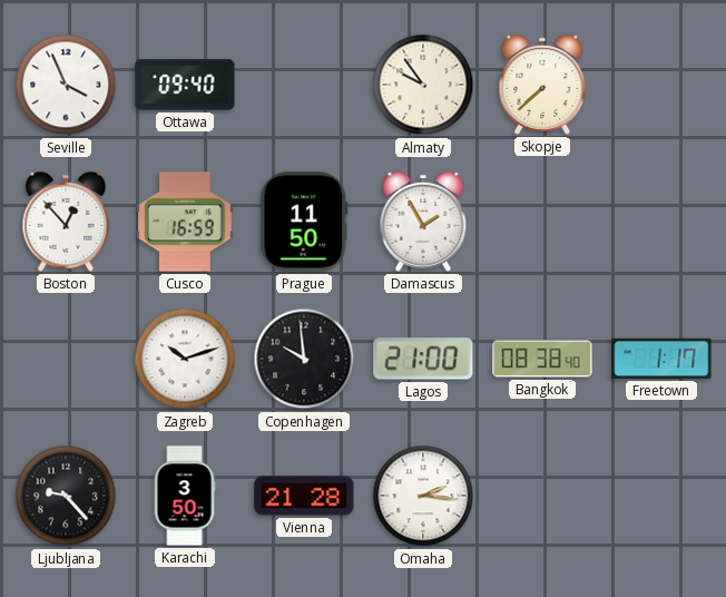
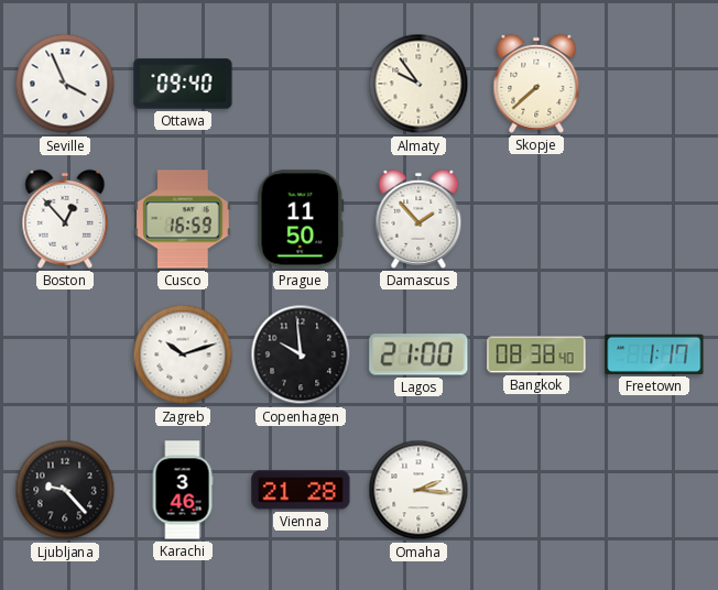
Damascus: 1:55 -> 1:53 (418, 219)
Karachi: 3:50 -> 3:46 (183, 490)
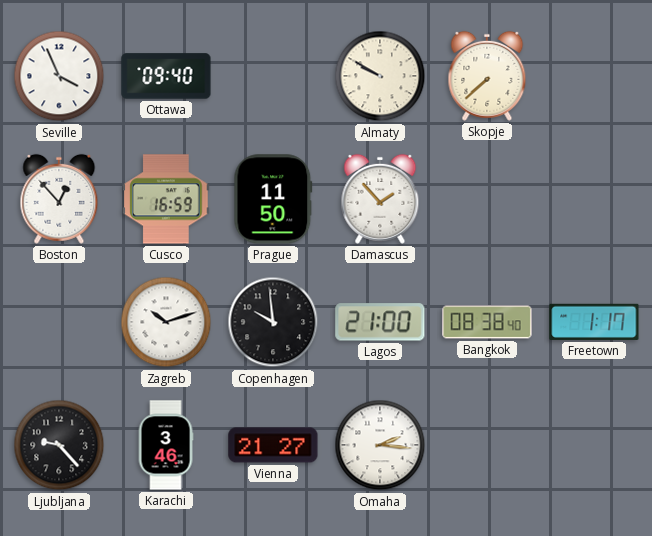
Almaty: 9:54 -> 9:50 (380, 76)
Vienna: 21:28 -> 21:27 (273, 445)
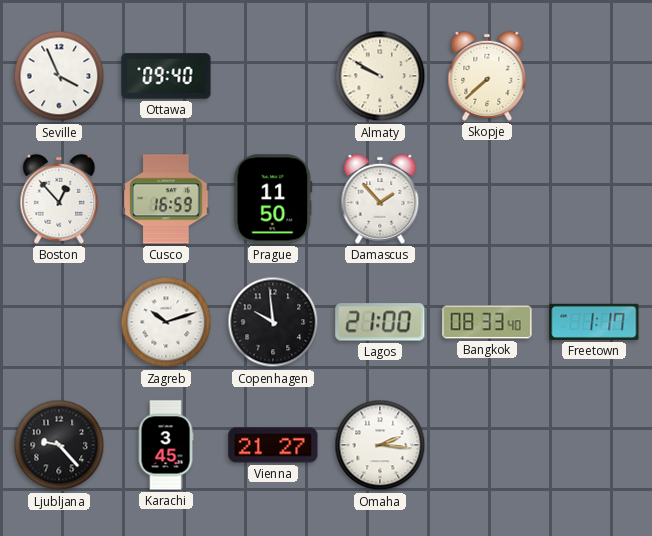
Bangkok: 08:38 -> 08:33 (487, 322)
Karachi: 3:46 -> 3:45 (166, 445)
